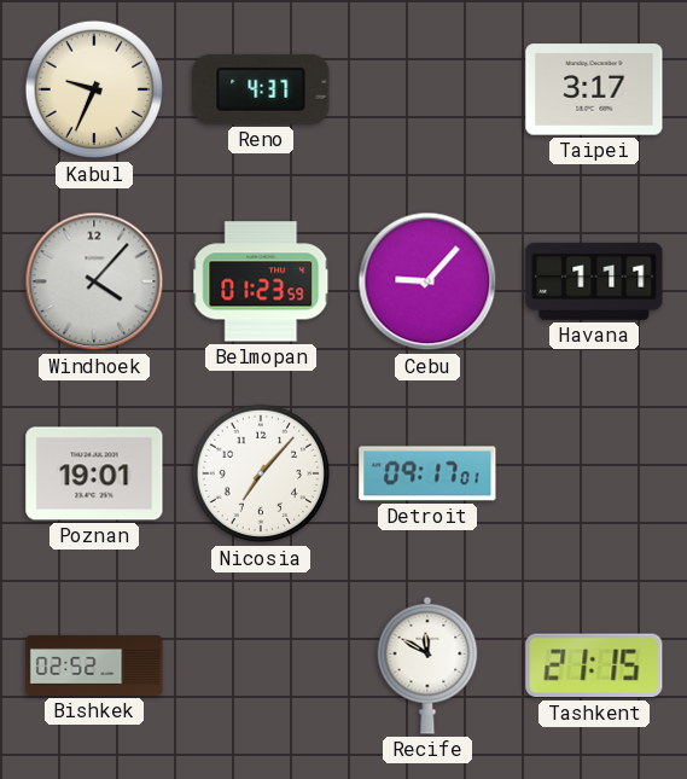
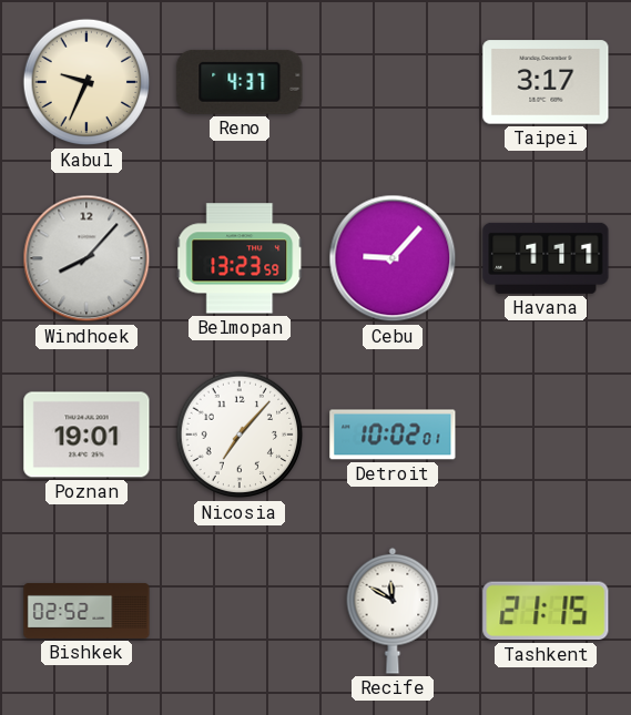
Windhoek: 4:07 -> 8:07 (86, 258)
Belmopan: 01:23 -> 13:23 (240, 258)
Detroit: 09:17 -> 10:02 (393, 435)
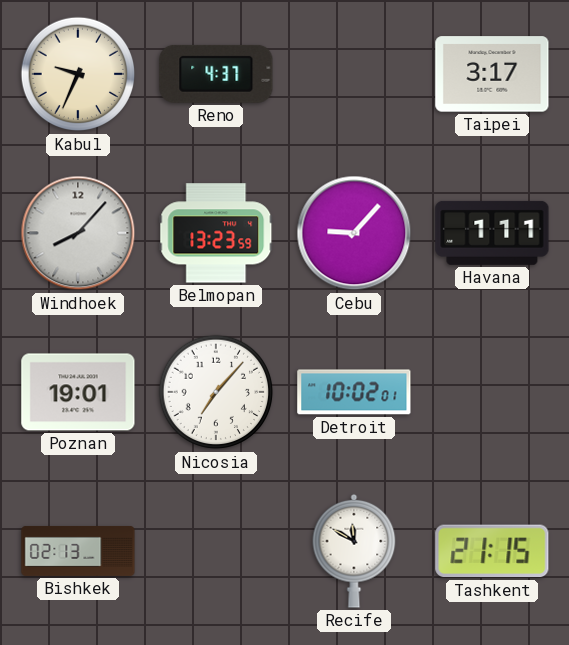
Bishkek: 02:52 -> 02:13 (78, 551)
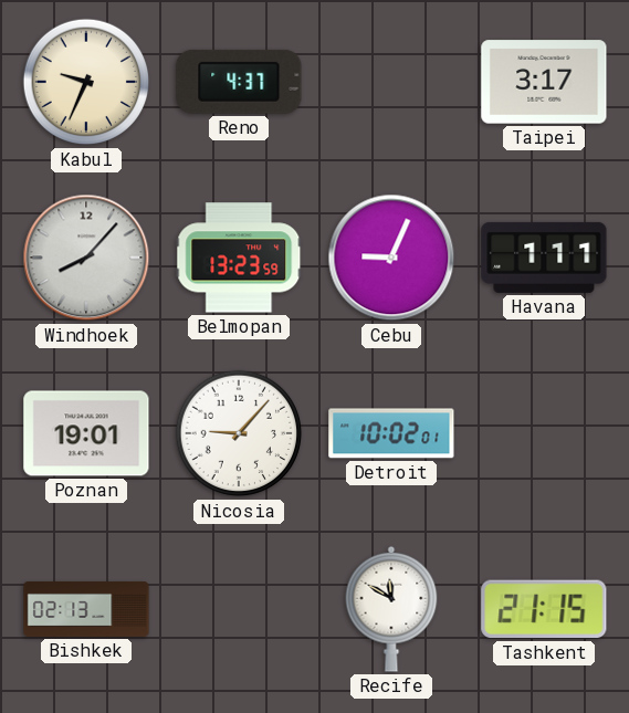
Cebu: 9:07 -> 9:04 (391, 258)
Nicosia: 7:07 -> 9:07 (239, 433)
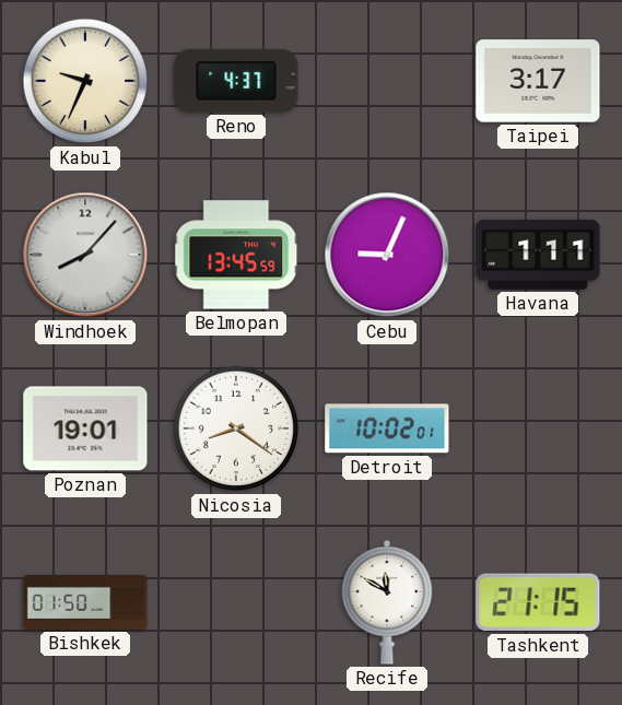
Belmopan: 13:23 -> 13:45 (236, 255)
Nicosia: 9:07 -> 8:21 (236, 428)
Bishkek: 02:13 -> 01:50 (85, 602)
